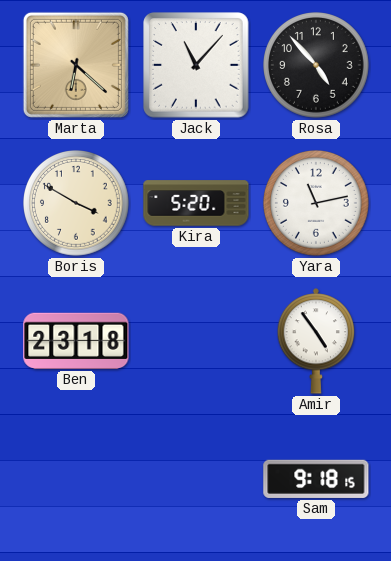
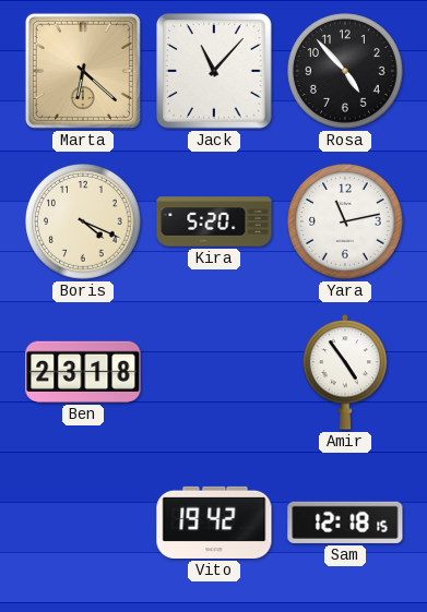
Boris: 3:50 -> 4:19 (84, 223)
Vito: none -> 19:42 (214, 523)
Sam: 9:18 -> 12:18 (345, 523)
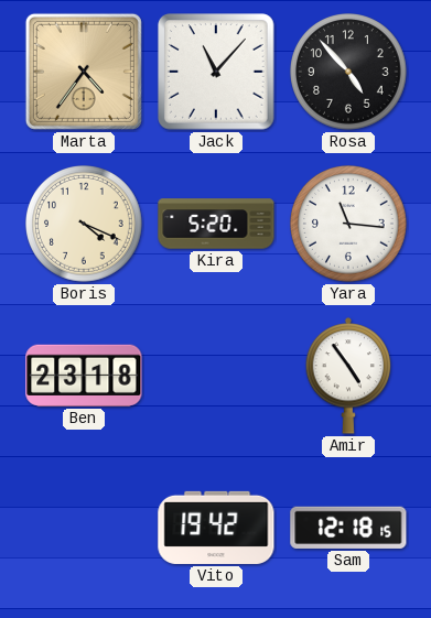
Marta: 6:22 -> 4:36 (84, 72)
Yara: 11:13 -> 11:16 (349, 225)
